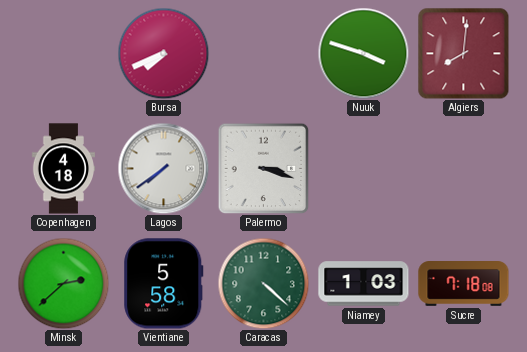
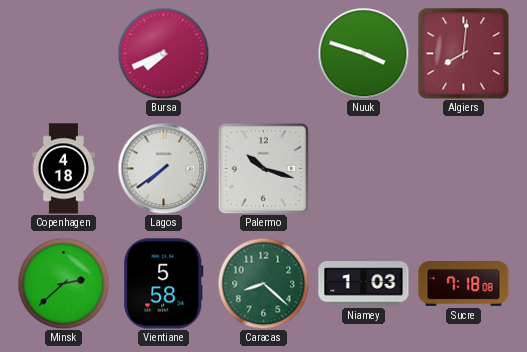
Palermo: 3:18 -> 10:18 (263, 168)
Caracas: 4:22 -> 8:22 (263, 283)
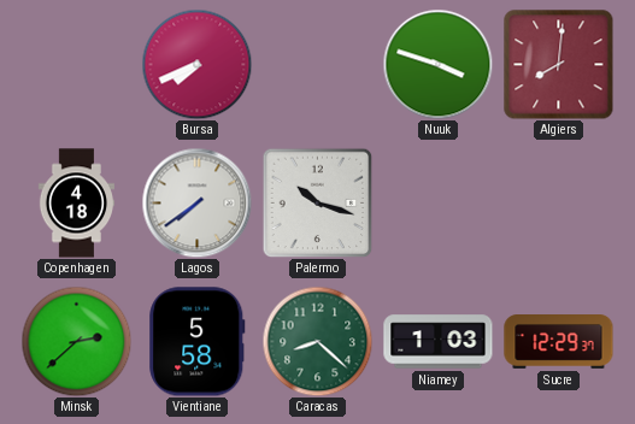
Sucre: 7:18 -> 12:29 (559, 342)
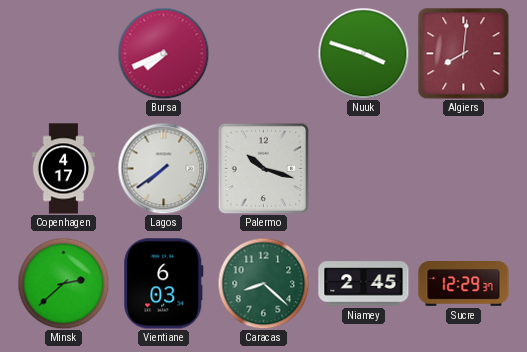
Copenhagen: 4:18 -> 4:17 (63, 169)
Vientiane: 5:58 -> 6:03 (164, 284)
Niamey: 1:03 -> 2:45 (364, 284)
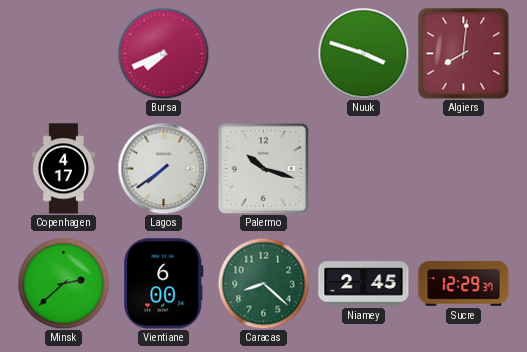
Vientiane: 6:03 -> 6:00 (164, 284)
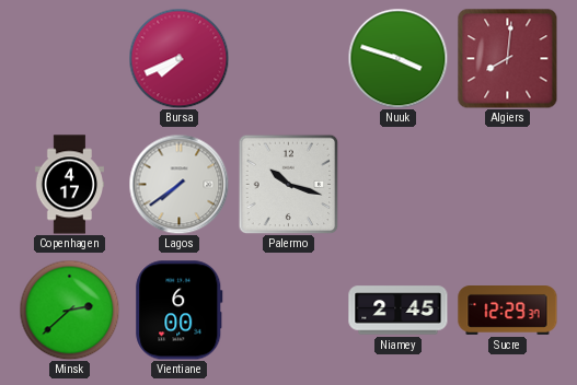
Caracas: 8:22 -> none (263, 283)
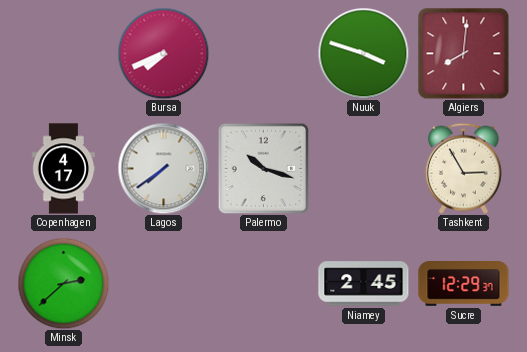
Tashkent: none -> 2:55 (463, 168)
Vientiane: 6:00 -> none (180, 311)
